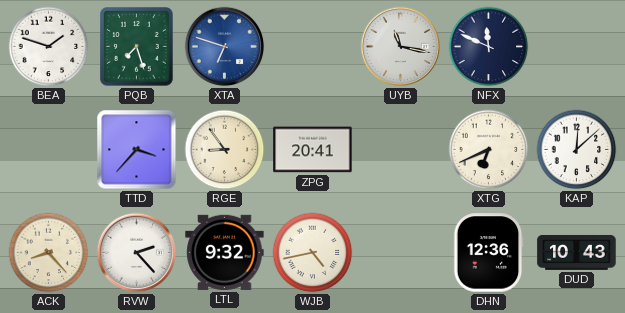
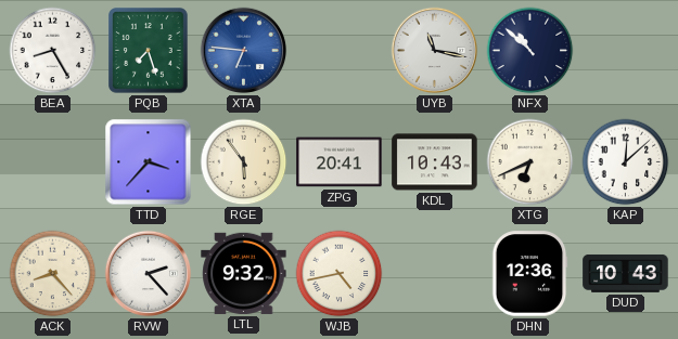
BEA: 1:48 -> 8:25 (53, 51)
XTA: 6:48 -> 6:46 (244, 51)
NFX: 11:49 -> 10:52 (530, 51)
RGE: 8:54 -> 5:54 (244, 162)
KDL: none -> 10:43 (435, 162)
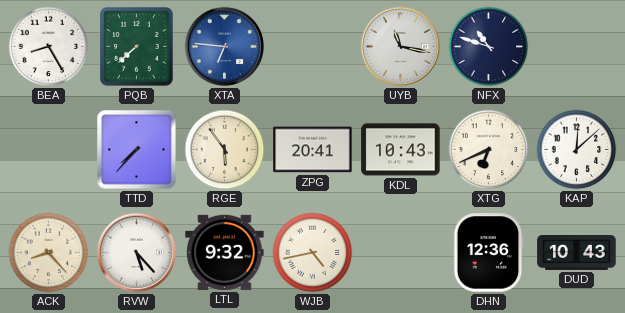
PQB: 7:27 -> 7:38 (137, 47)
NFX: 10:52 -> 10:48 (489, 47)
TTD: 3:37 -> 7:37 (137, 150)
RVW: 2:23 -> 5:23 (137, 253)
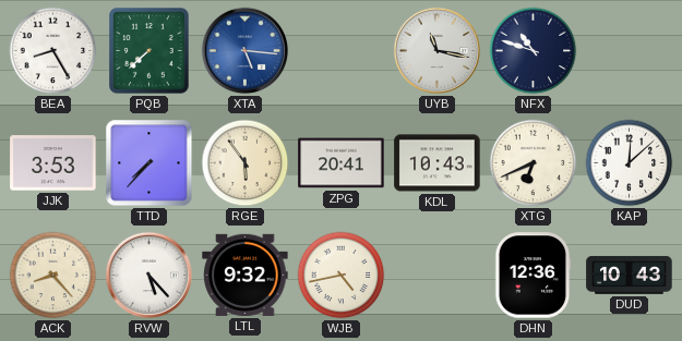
XTA: 6:46 -> 5:16 (246, 51)
JJK: none -> 3:53 (53, 163)
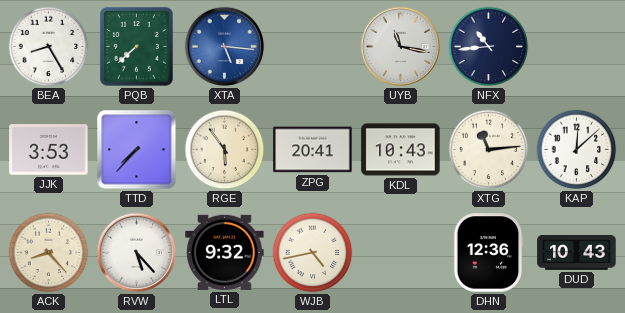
NFX: 10:48 -> 10:44 (489, 47)
XTG: 6:41 -> 11:14 (489, 150)
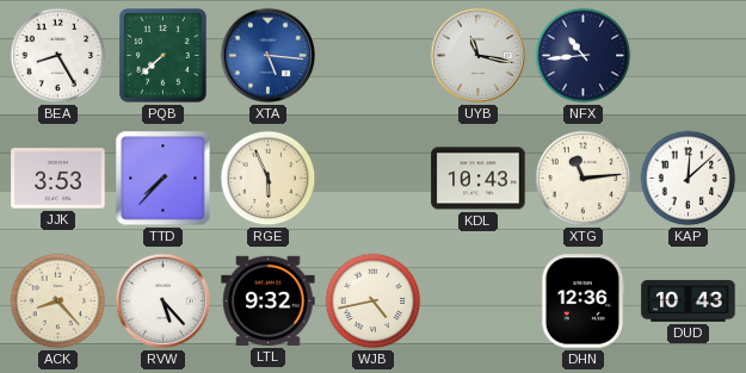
RGE: 5:54 -> 5:56 (269, 179)
ZPG: 20:41 -> none (313, 150)
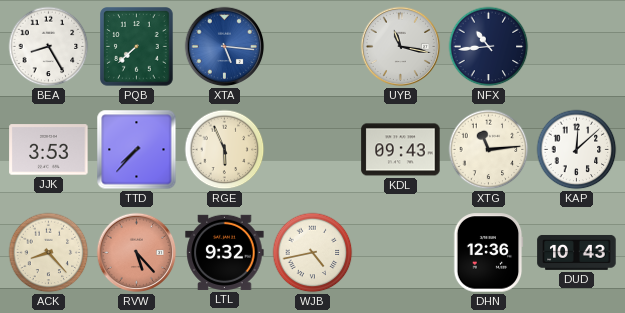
KDL: 10:43 -> 09:43 (401, 150)
RVW dial: white -> salmon (137, 253)
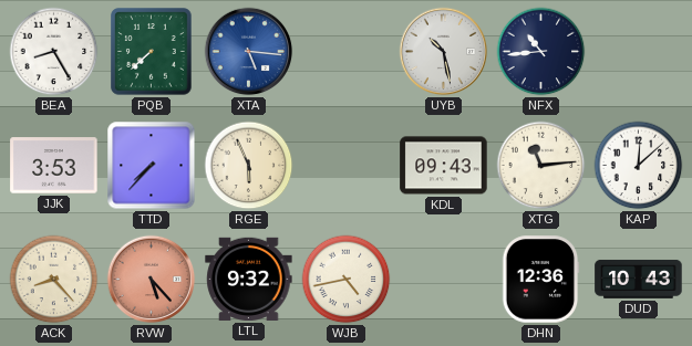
UYB: 11:17 -> 10:28 (444, 52)
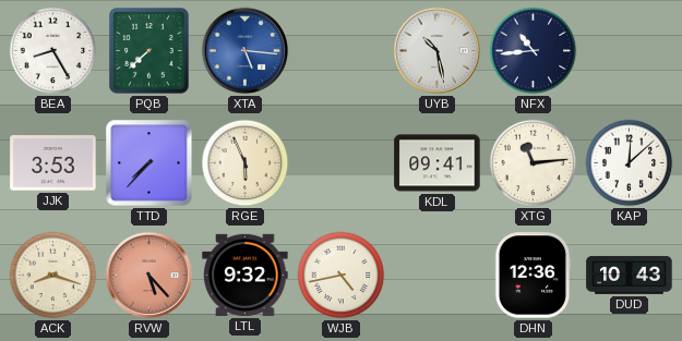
KDL: 09:43 -> 09:41 (438, 163)
ACK: 8:23 -> 8:18 (53, 276)
